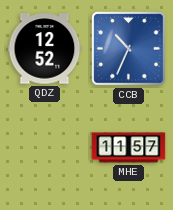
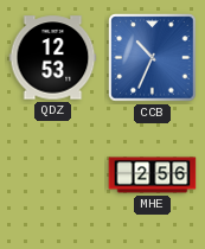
QDZ: 12:52 -> 12:53 (53, 58)
MHE: 11:57 -> 2:56 (153, 175)
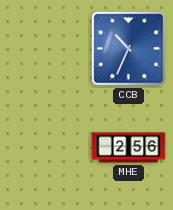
QDZ: 12:53 -> none (53, 58)
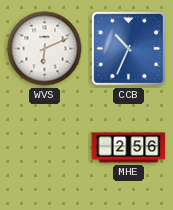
WVS: none -> 6:11 (45, 49)
